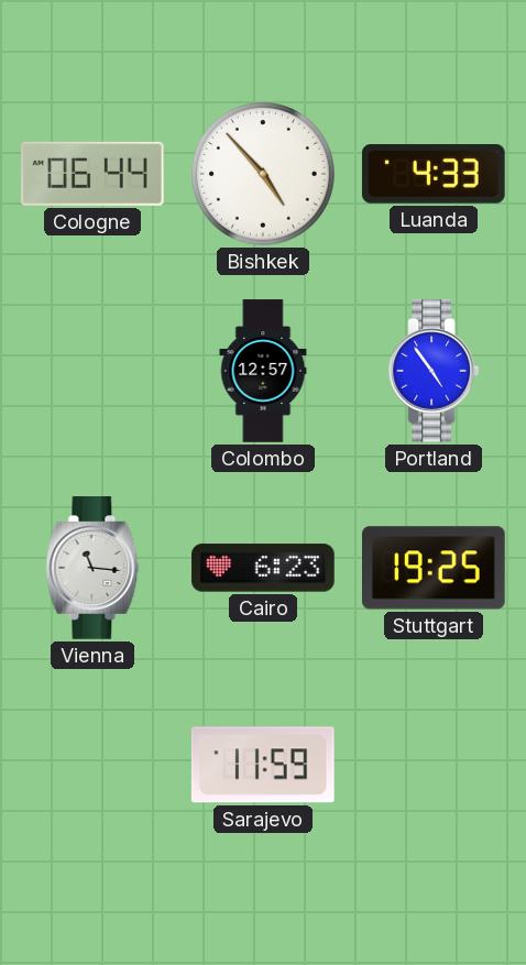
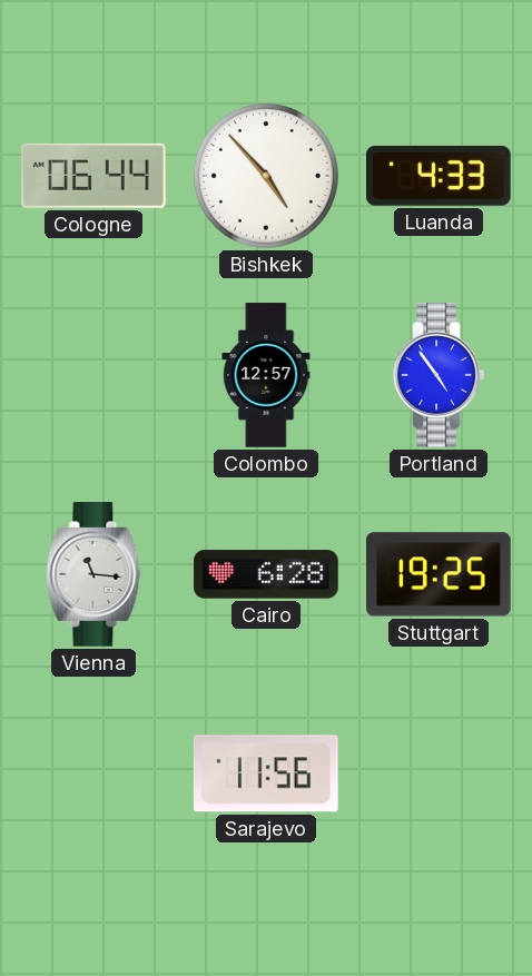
Cairo: 6:23 -> 6:28 (266, 574)
Sarajevo: 11:59 -> 11:56 (266, 773)
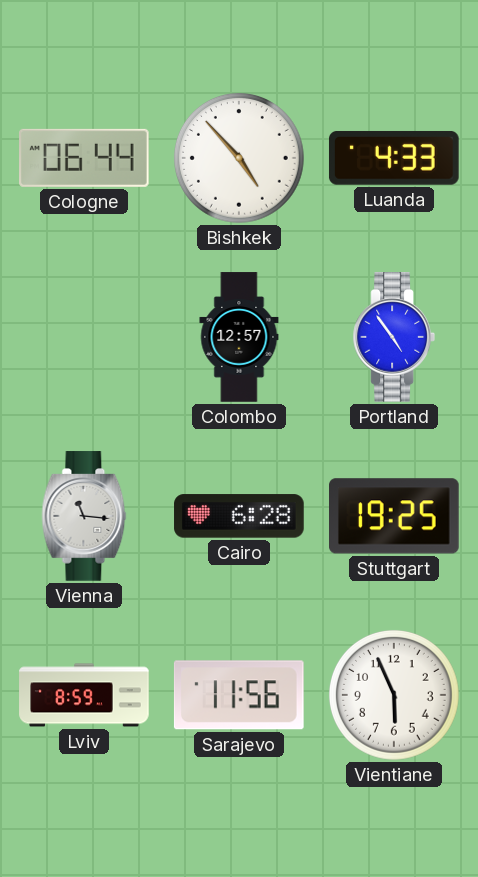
Lviv: none -> 8:59 (84, 695)
Vientiane: none -> 5:56 (394, 695)
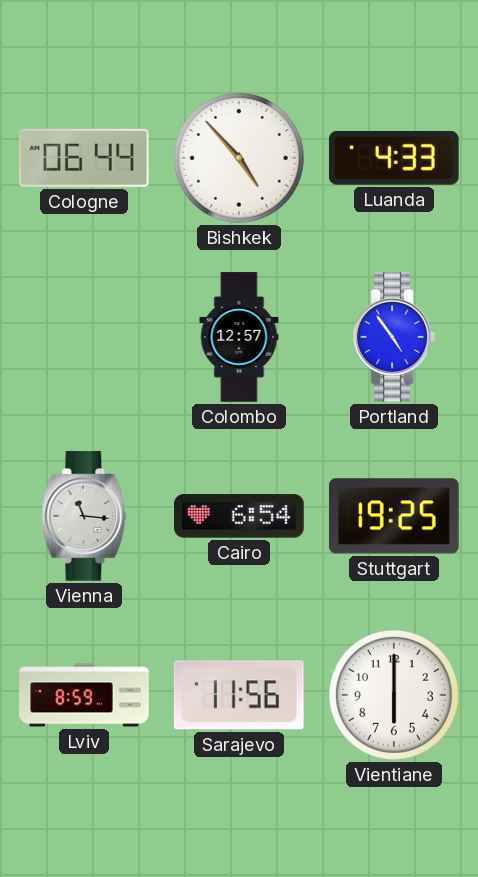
Cairo: 6:28 -> 6:54 (239, 516)
Vientiane: 5:56 -> 6:00 (394, 695)
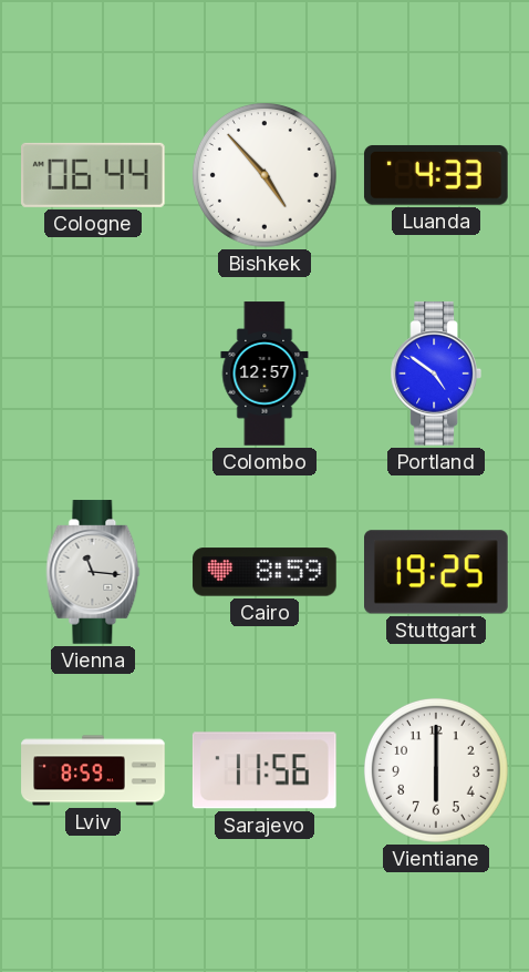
Portland: 4:54 -> 4:51 (435, 374)
Cairo: 6:54 -> 8:59 (264, 572)
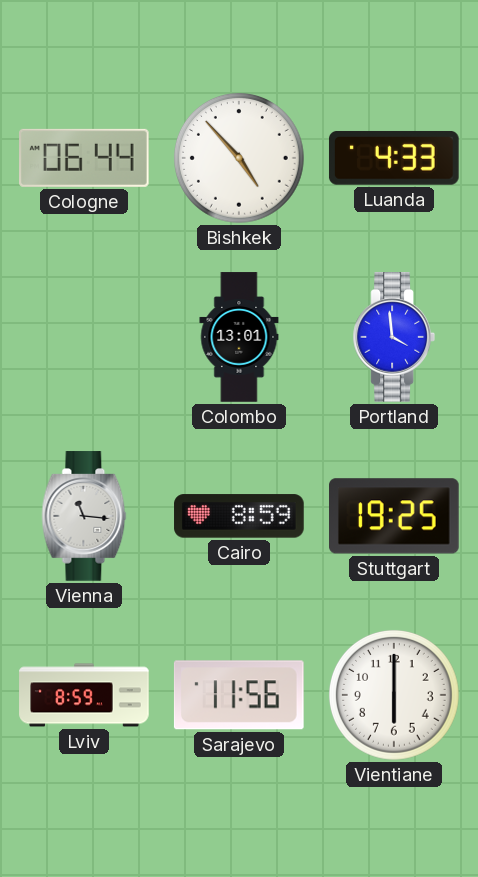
Colombo: 12:57 -> 13:01 (239, 337)
Portland: 4:51 -> 3:59 (393, 337)
